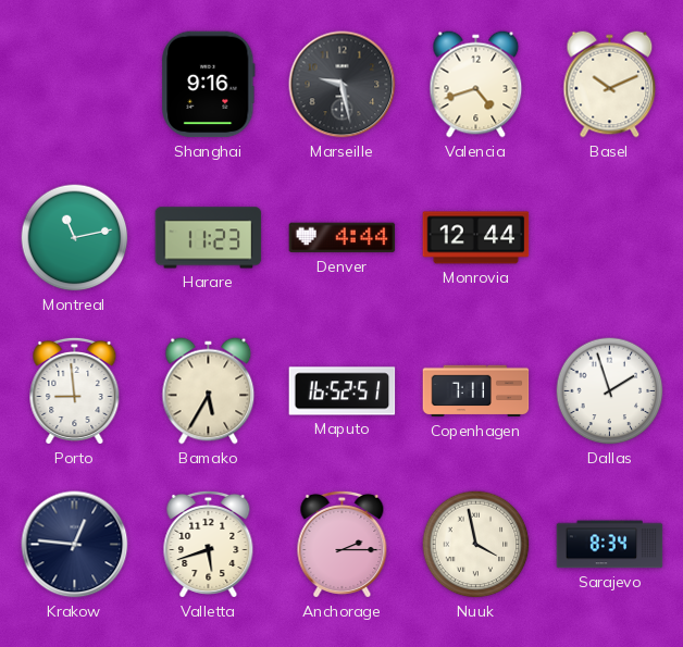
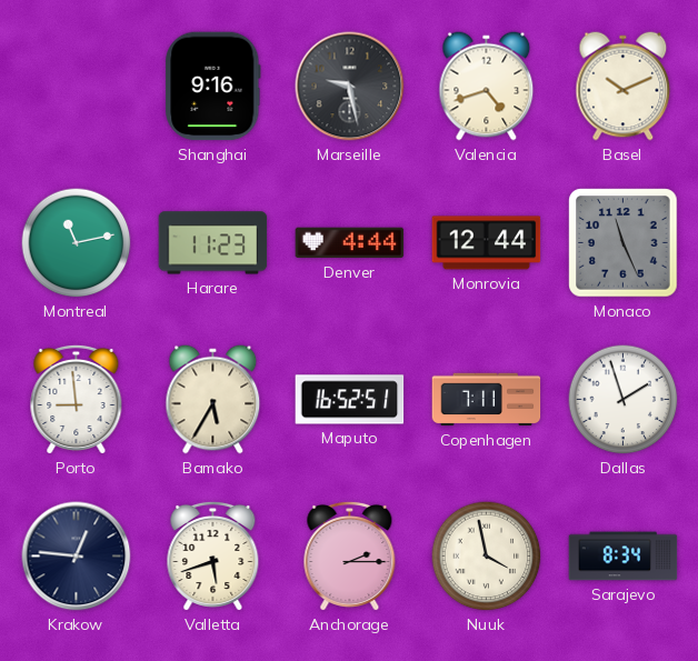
Monaco: none -> 11:26 (624, 243)
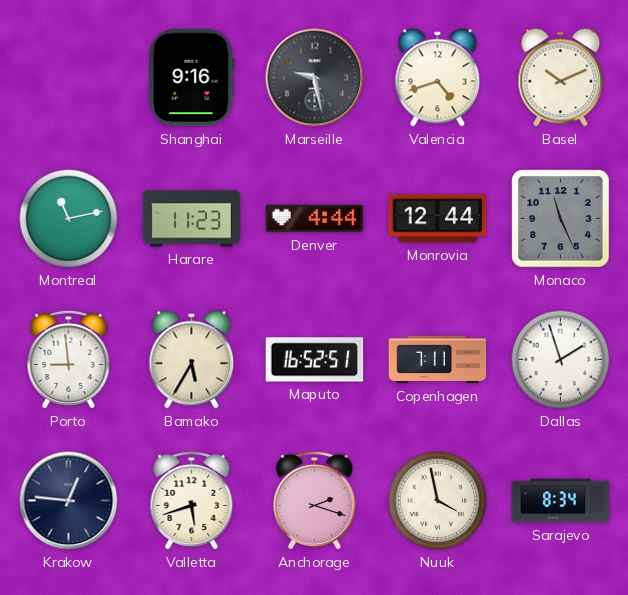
Anchorage: 2:15 -> 2:18 (315, 500)
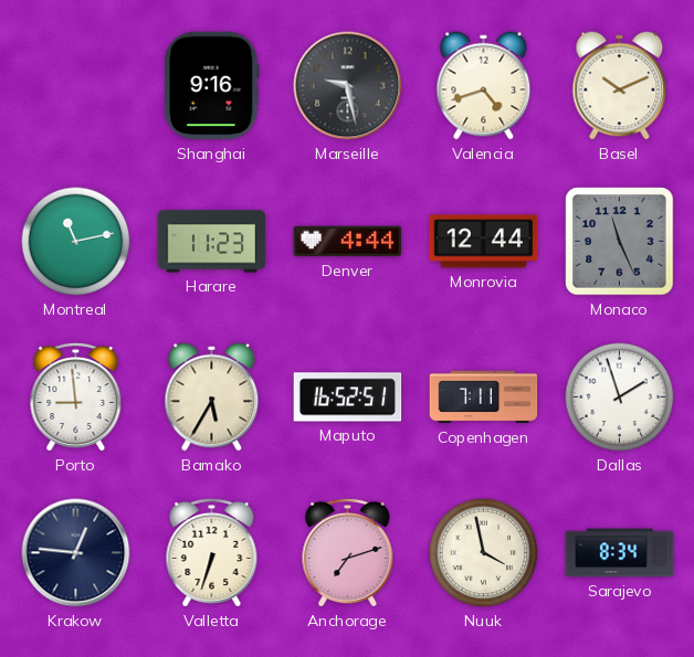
Valletta: 5:42 -> 6:33 (212, 552)
Anchorage: 2:18 -> 7:12 (348, 552)
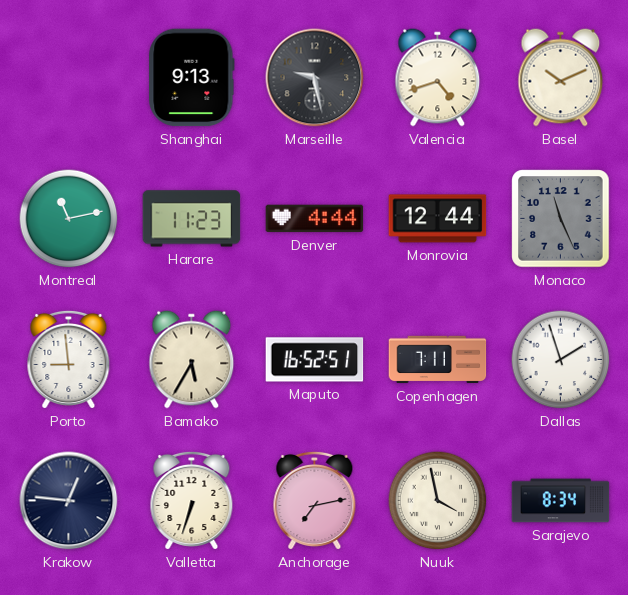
Shanghai: 9:16 -> 9:13 (192, 78)
Anchorage: 7:12 -> 7:13 (315, 500)
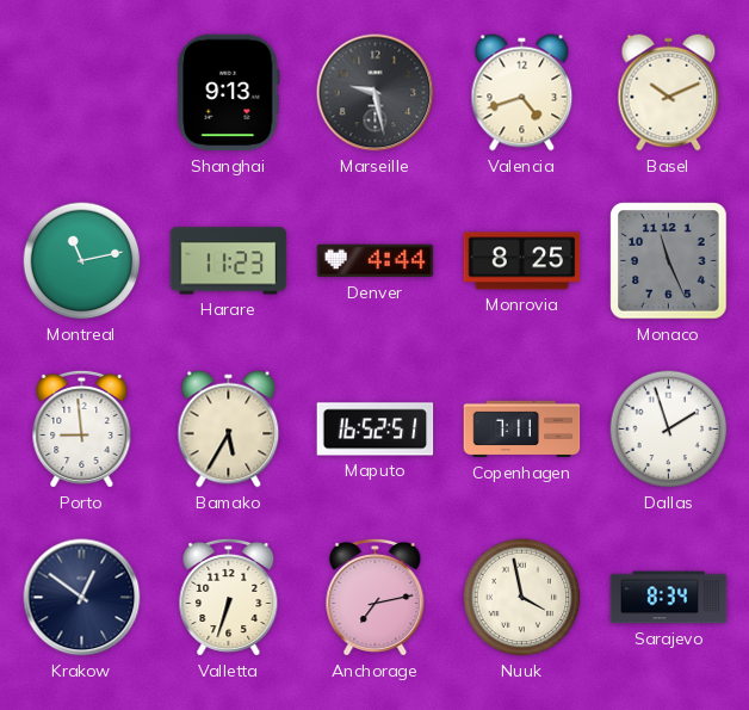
Monrovia: 12:44 -> 8:25 (522, 261)
Krakow: 12:46 -> 12:51 (82, 598)
